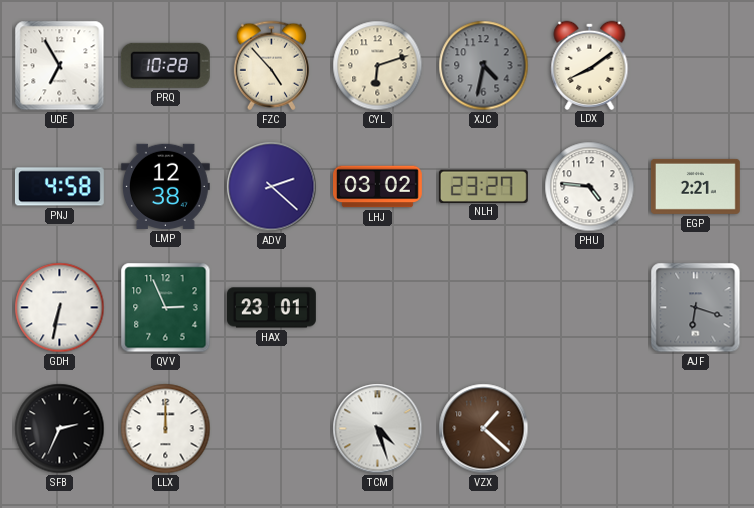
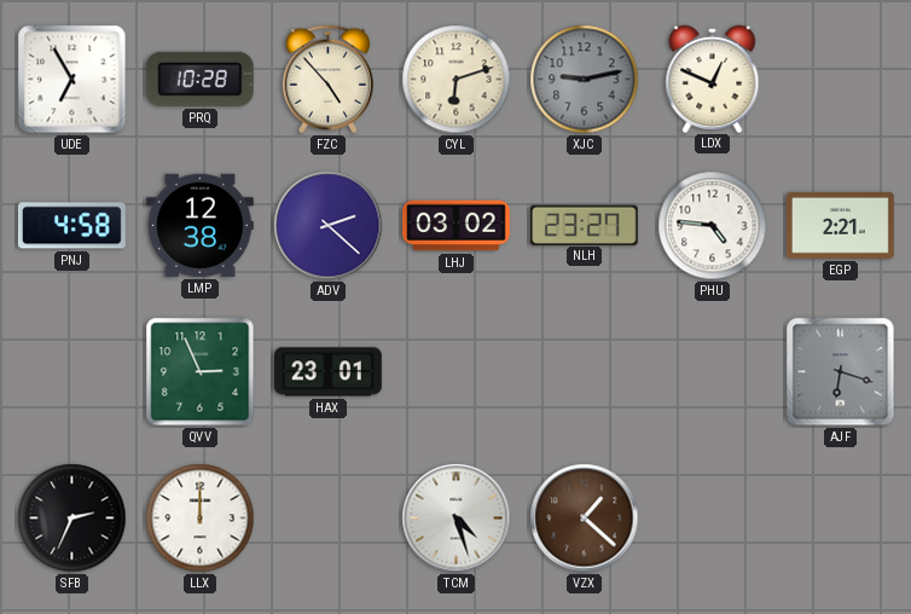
XJC: 4:32 -> 9:13 (585, 80)
LDX: 8:09 -> 12:49 (713, 79)
GDH: 6:32 -> none (60, 308)
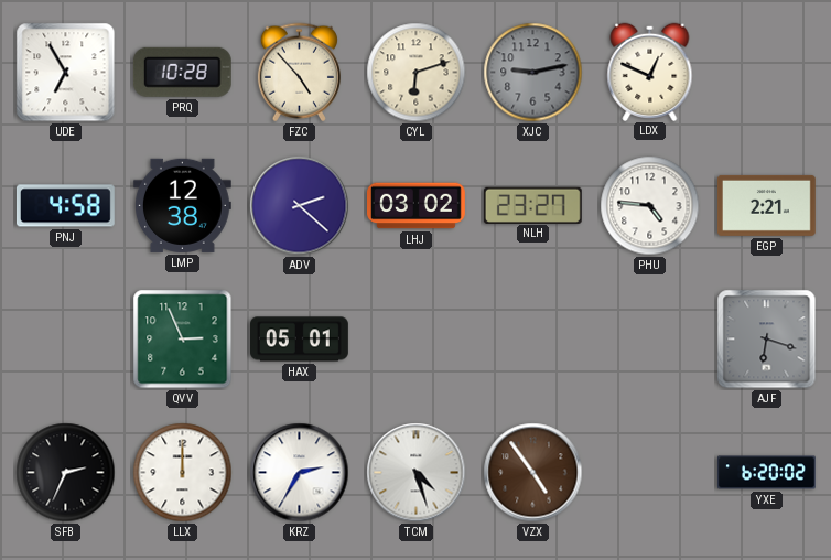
HAX: 23:01 -> 05:01 (300, 340)
KRZ: none -> 2:35 (300, 473)
VZX: 1:22 -> 4:54 (533, 473)
YXE: none -> 6:20 (767, 473)
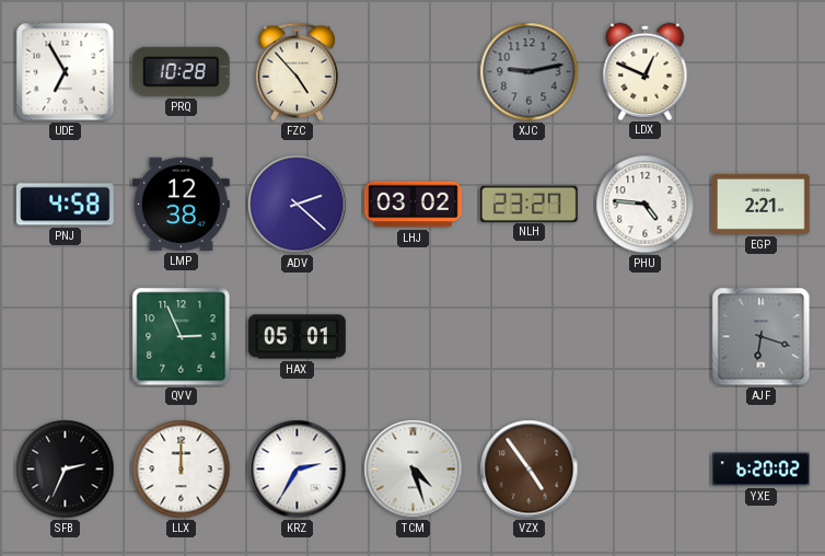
CYL: 6:12 -> none (417, 73)
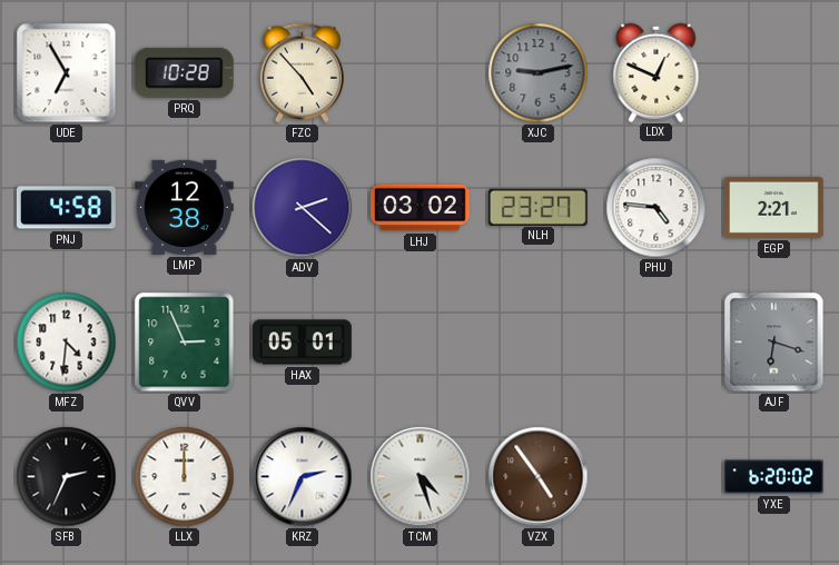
MFZ: none -> 4:31 (67, 343)
KRZ: 2:35 -> 2:34 (303, 477)
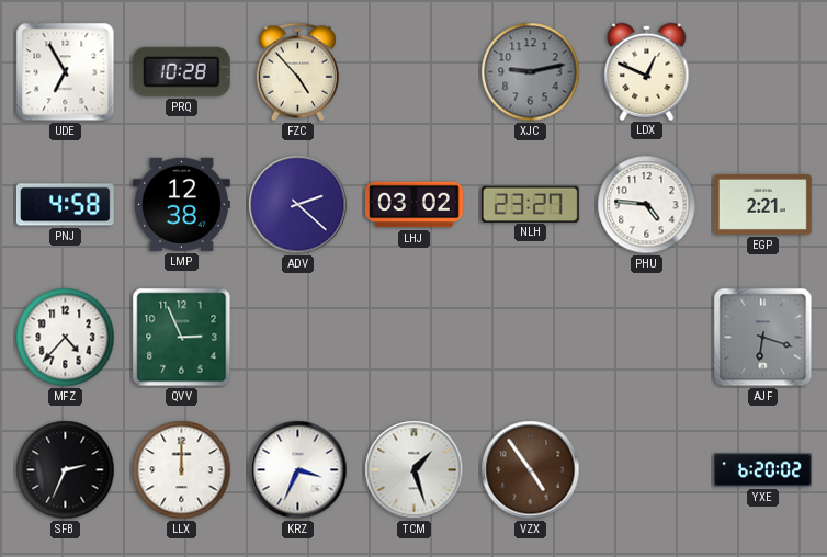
MFZ: 4:31 -> 4:37 (66, 338)
HAX: 05:01 -> none (303, 343)
KRZ: 2:34 -> 3:34 (298, 470)
TCM: 4:27 -> 1:27 (415, 470)
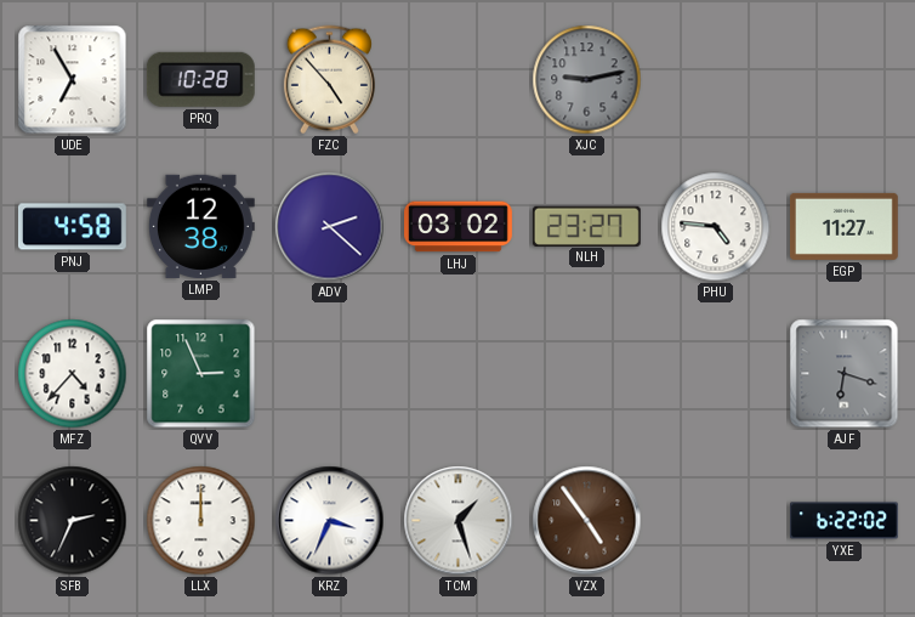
LDX: 12:49 -> none (647, 71)
EGP: 2:21 -> 11:27 (843, 226)
YXE: 6:20 -> 6:22 (845, 521)
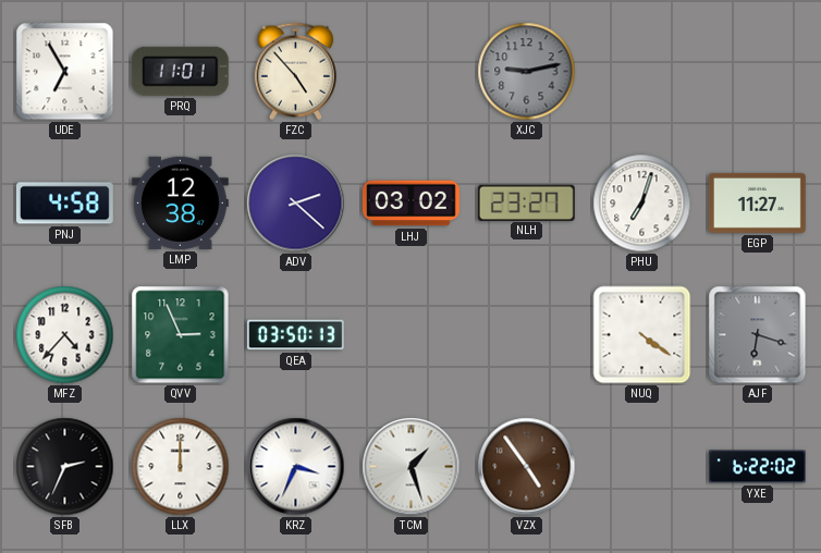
PRQ: 10:28 -> 11:01 (180, 71)
PHU: 4:46 -> 7:03 (642, 204)
QEA: none -> 03:50 (295, 335)
NUQ: none -> 4:21 (642, 335)
